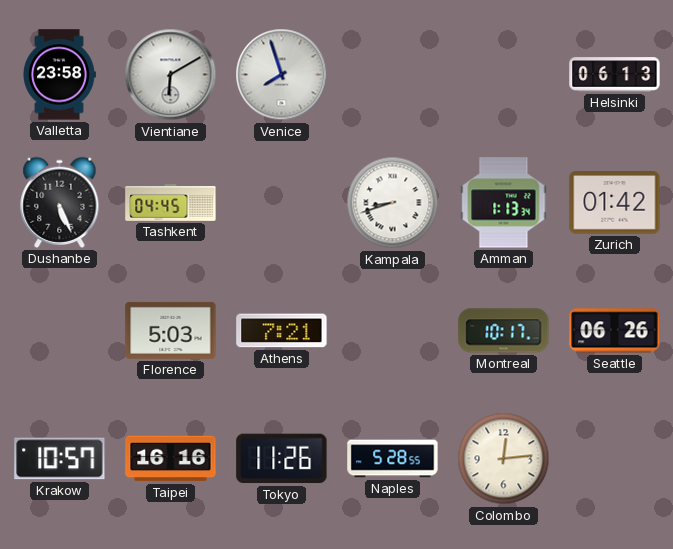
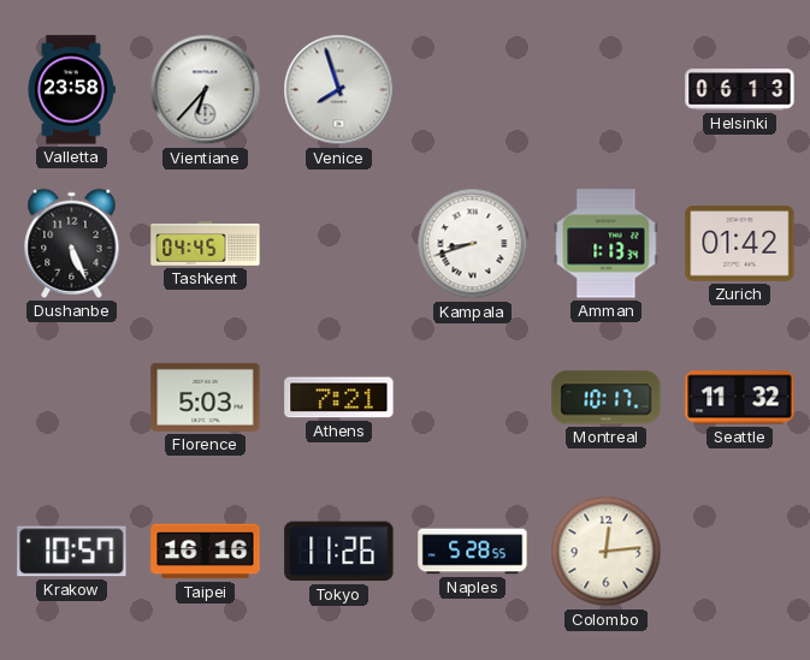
Vientiane: 6:10 -> 6:37 (206, 90)
Seattle: 06:26 -> 11:32 (740, 398)
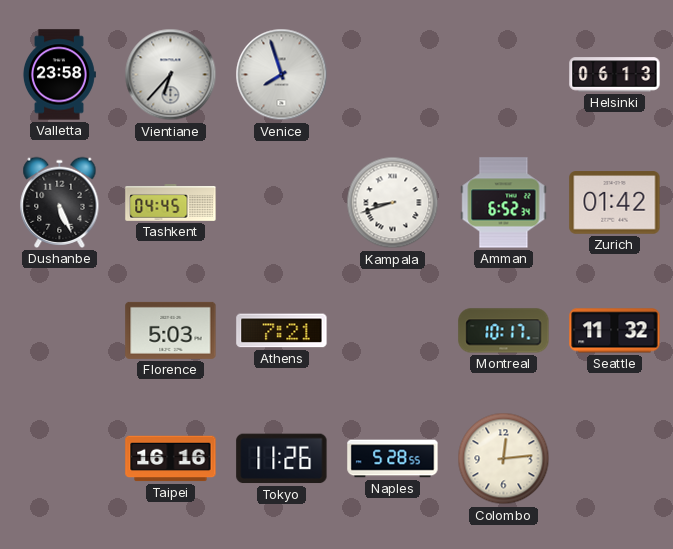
Amman: 1:13 -> 6:52 (504, 203)
Krakow: 10:57 -> none (72, 552)
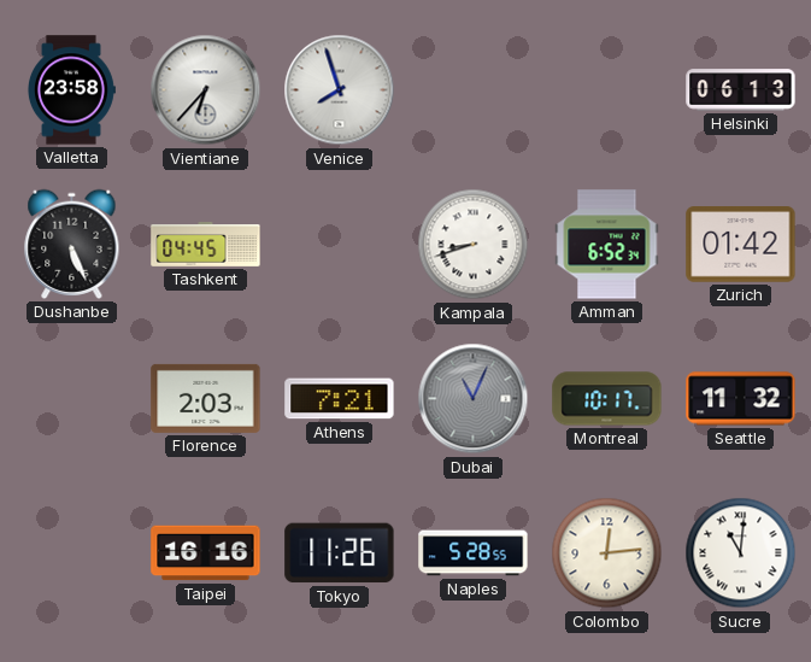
Florence: 5:03 -> 2:03 (206, 398)
Dubai: none -> 11:04 (474, 399)
Sucre: none -> 11:01 (741, 553)
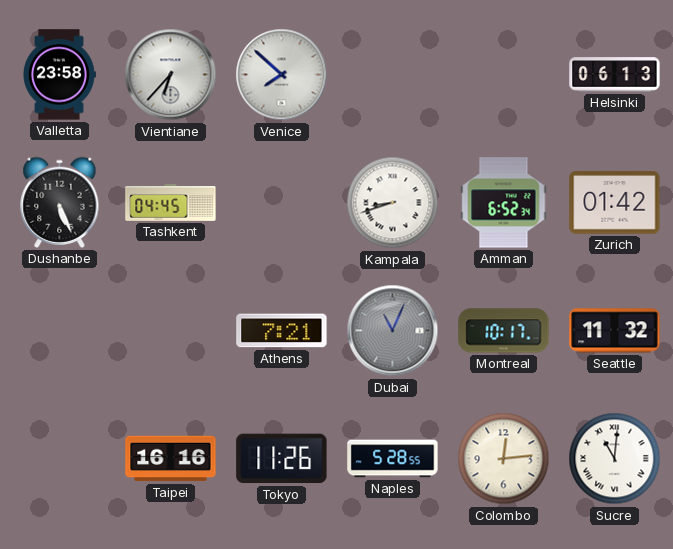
Venice: 7:57 -> 7:52 (282, 75)
Florence: 2:03 -> none (206, 398)
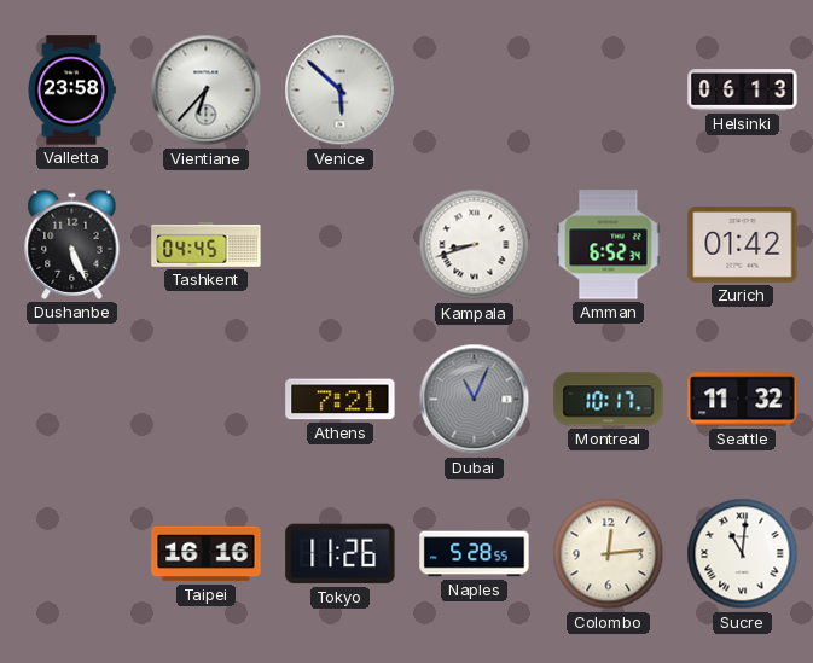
Venice: 7:52 -> 5:52 (341, 91)
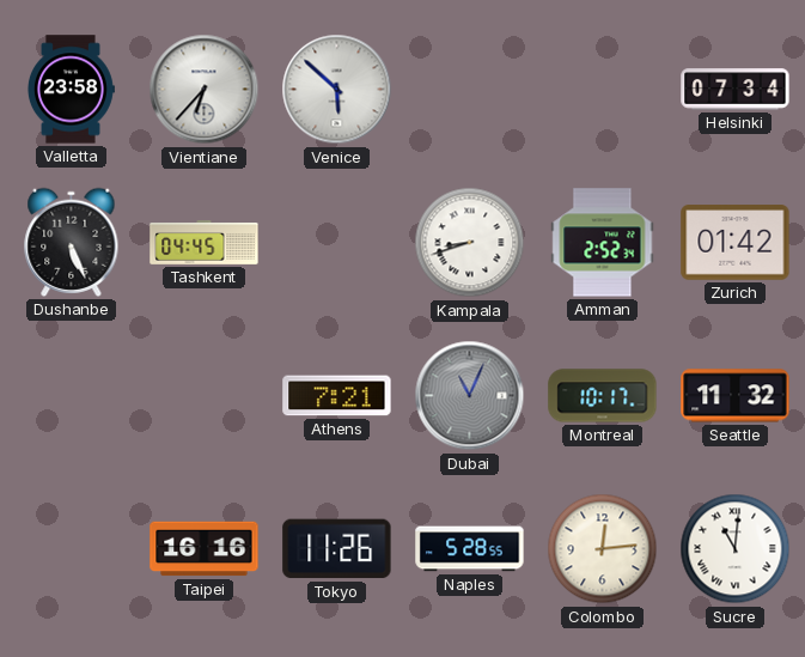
Helsinki: 06:13 -> 07:34 (736, 90)
Amman: 6:52 -> 2:52 (603, 243)
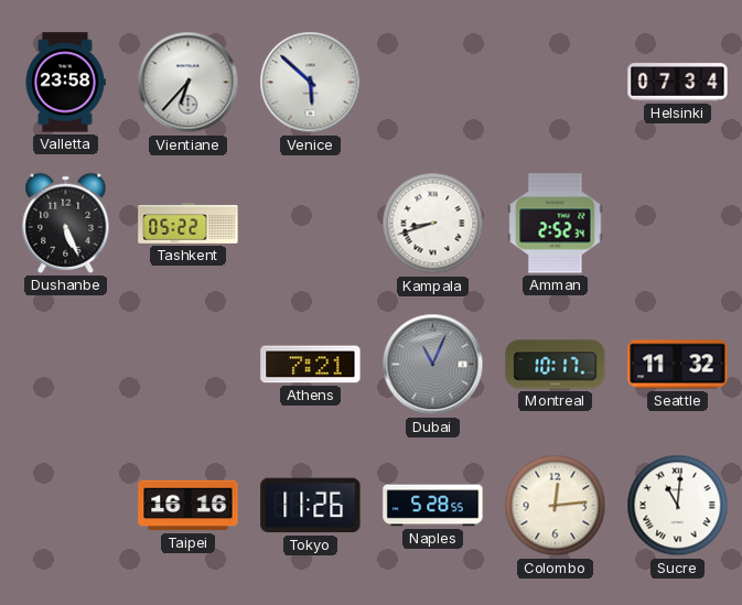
Tashkent: 04:45 -> 05:22 (189, 224)
Zurich: 01:42 -> none (736, 243)
